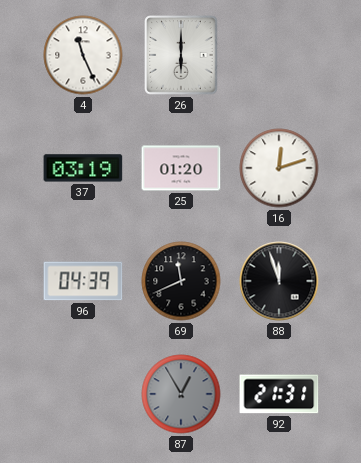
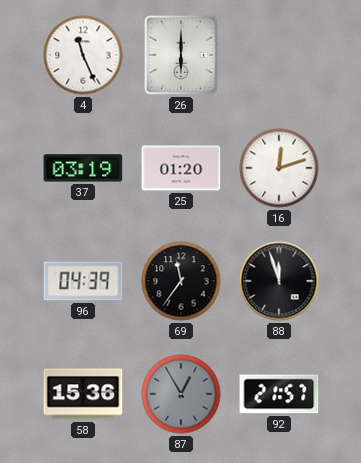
69: 11:41 -> 11:36 (181, 281)
58: none -> 15:36 (83, 394)
92: 21:31 -> 21:57 (279, 394)
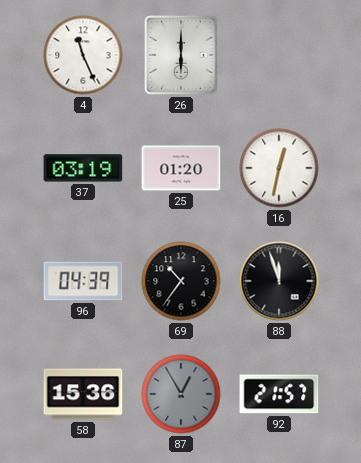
16: 12:12 -> 12:32 (279, 168)
69: 11:36 -> 10:36 (181, 281)
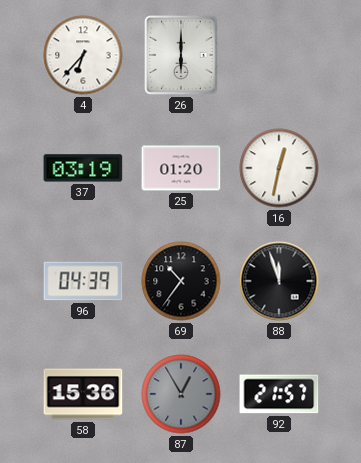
4: 11:26 -> 6:37 (83, 55)
